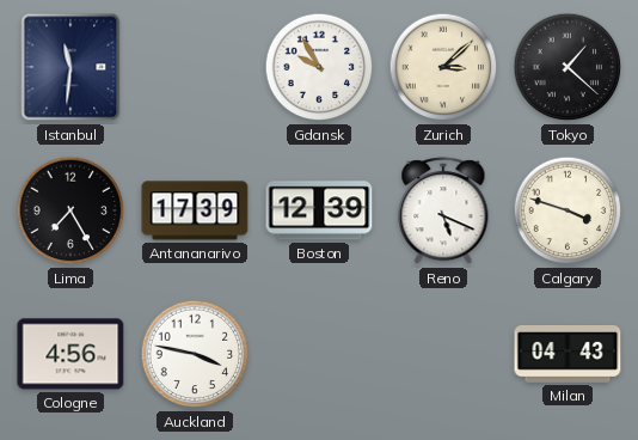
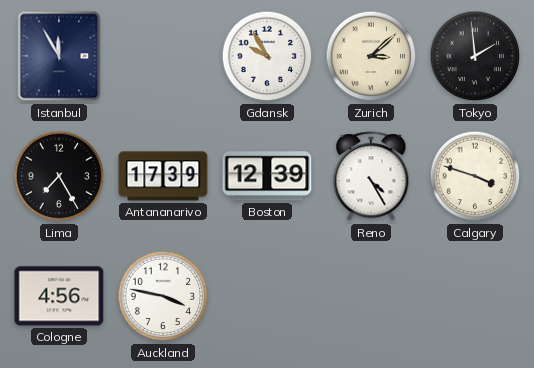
Istanbul: 11:31 -> 11:55 (59, 56)
Tokyo: 1:22 -> 1:59 (475, 56)
Reno: 5:19 -> 4:25 (371, 177)
Milan: 04:43 -> none (568, 355)
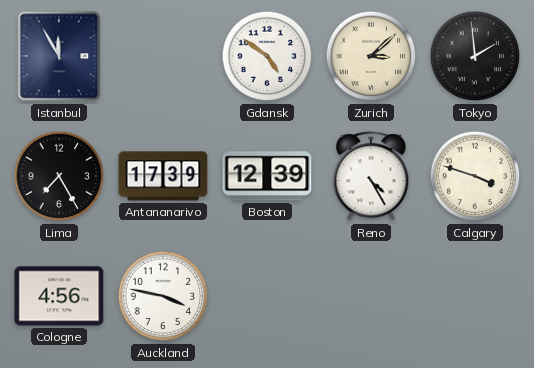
Gdansk: 9:55 -> 4:51 (267, 56)
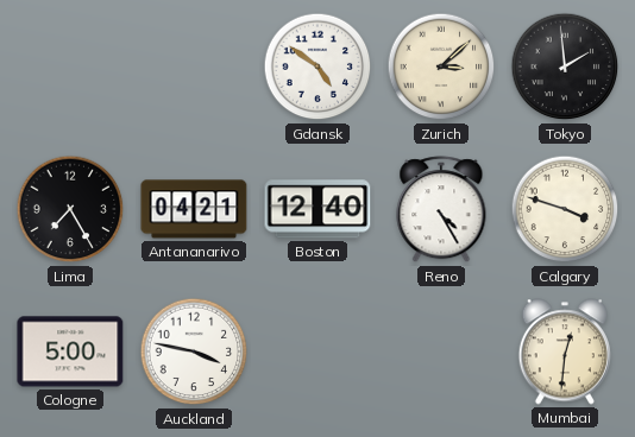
Istanbul: 11:55 -> none (59, 56)
Antananarivo: 17:39 -> 04:21 (194, 209)
Boston: 12:39 -> 12:40 (317, 209)
Cologne: 4:56 -> 5:00 (70, 351)
Mumbai: none -> 12:31 (565, 351)
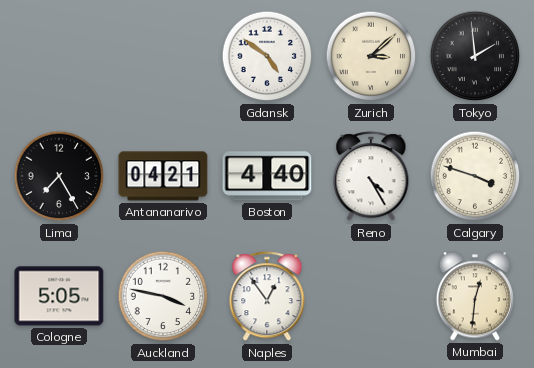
Boston: 12:40 -> 4:40 (267, 176)
Cologne: 5:00 -> 5:05 (59, 296)
Naples: none -> 12:54 (267, 297)
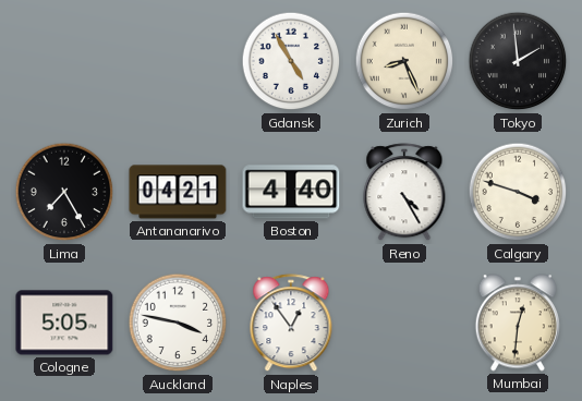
Gdansk: 4:51 -> 4:55 (291, 61)
Zurich: 3:08 -> 8:26 (404, 61)
